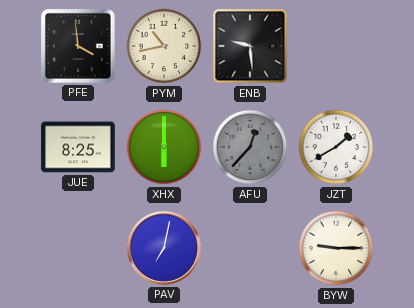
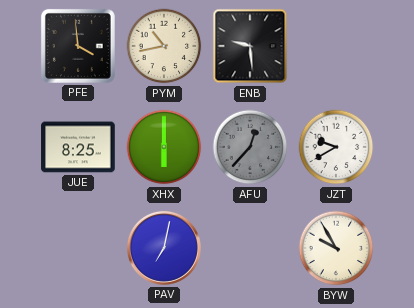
JZT: 1:40 -> 9:40 (336, 147)
BYW: 9:15 -> 9:55 (336, 248)
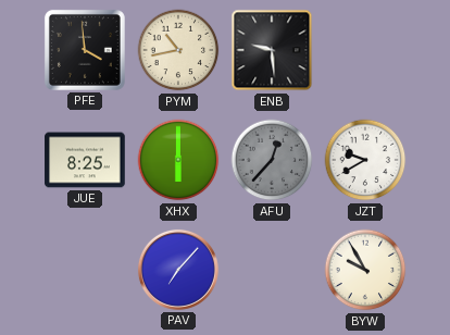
PAV: 7:02 -> 7:07 (178, 270)
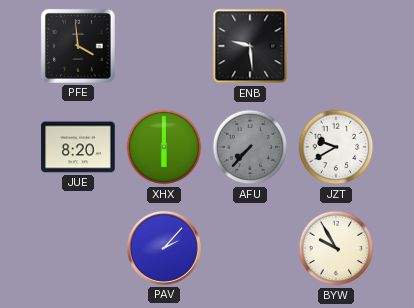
PYM: 10:43 -> none (178, 50)
JUE: 8:25 -> 8:20 (78, 147)
AFU: 12:37 -> 7:37 (250, 147)
PAV: 7:07 -> 2:07 (164, 248)
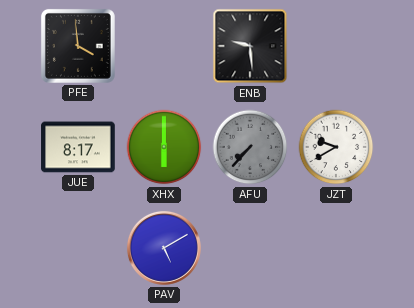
JUE: 8:20 -> 8:17 (78, 147)
PAV: 2:07 -> 5:10 (164, 248)
BYW: 9:55 -> none (336, 248)
